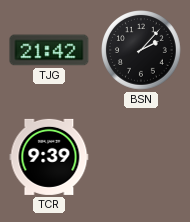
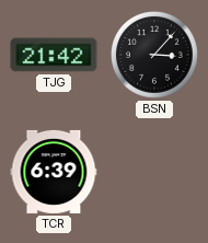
BSN: 2:07 -> 3:07 (155, 56)
TCR: 9:39 -> 6:39 (54, 172)
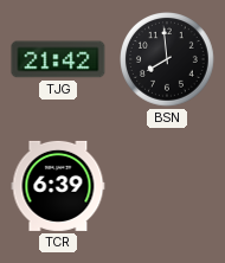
BSN: 3:07 -> 7:59 (168, 60)
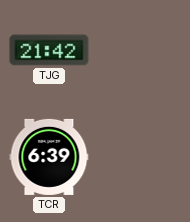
BSN: 7:59 -> none (168, 60)
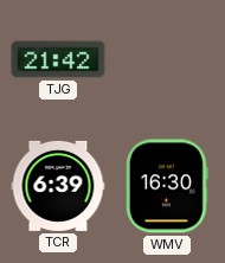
WMV: none -> 16:30 (167, 186)
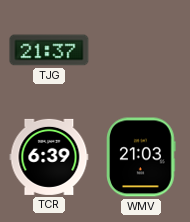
TJG: 21:42 -> 21:37 (49, 50)
WMV: 16:30 -> 21:03 (141, 157)
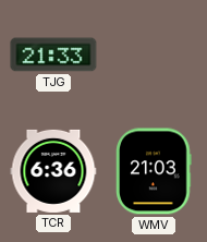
TJG: 21:37 -> 21:33 (53, 55)
TCR: 6:39 -> 6:36 (53, 171)
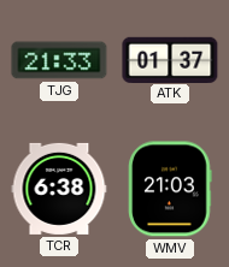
ATK: none -> 01:37 (170, 59)
TCR: 6:36 -> 6:38 (59, 189)
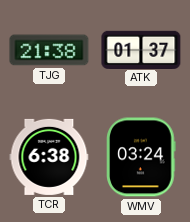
TJG: 21:33 -> 21:38 (49, 50)
WMV: 21:03 -> 03:24 (141, 157)
